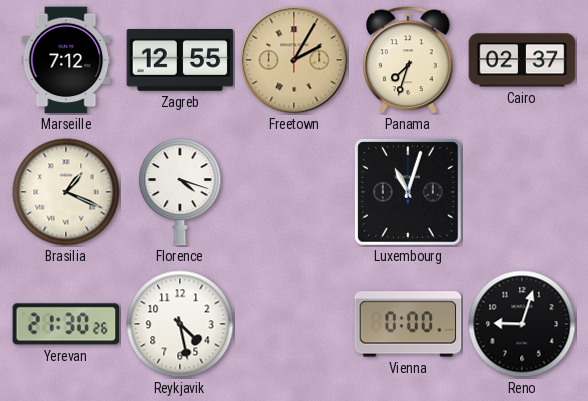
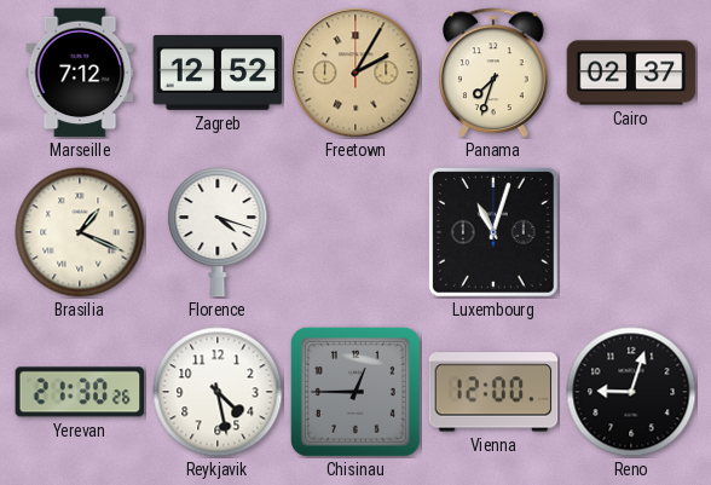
Zagreb: 12:55 -> 12:52 (218, 74)
Chisinau: none -> 12:45 (355, 392)
Vienna: 0:00 -> 12:00 (493, 392)
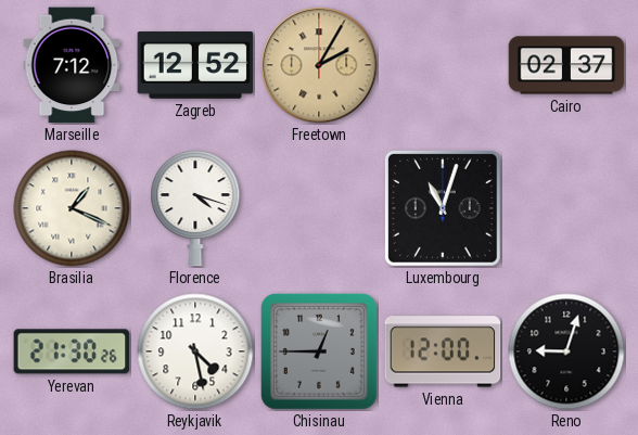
Panama: 7:33 -> none (493, 73)
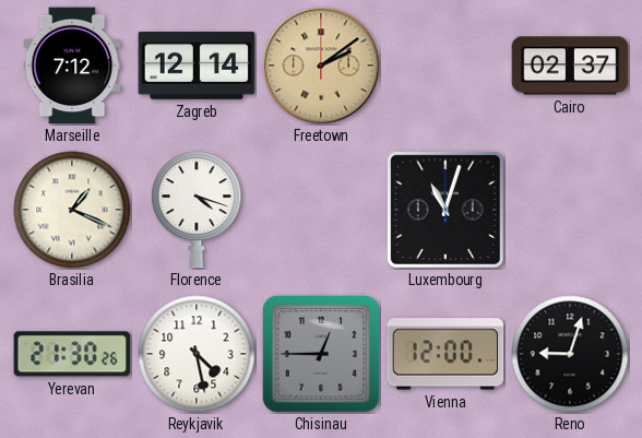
Zagreb: 12:52 -> 12:14 (197, 67)
Freetown: 2:05 -> 2:09 (321, 66)
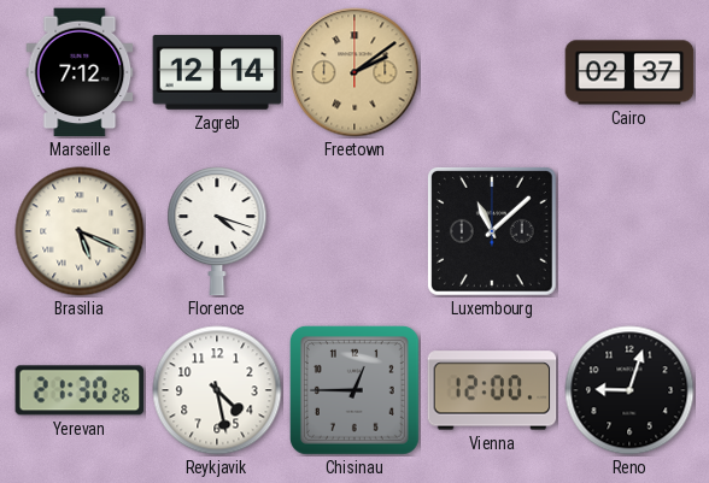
Brasilia: 1:19 -> 5:19 (80, 231)
Luxembourg: 11:03 -> 11:08 (492, 231)
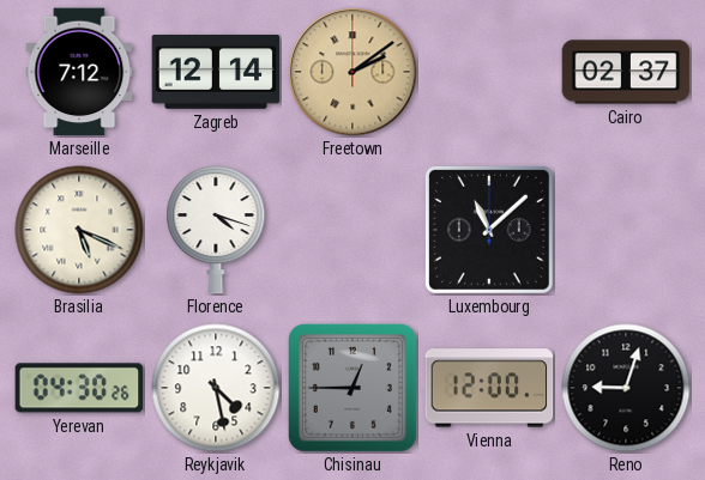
Yerevan: 21:30 -> 04:30 (79, 388)
